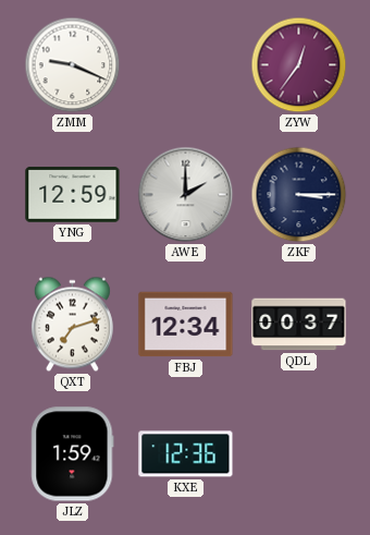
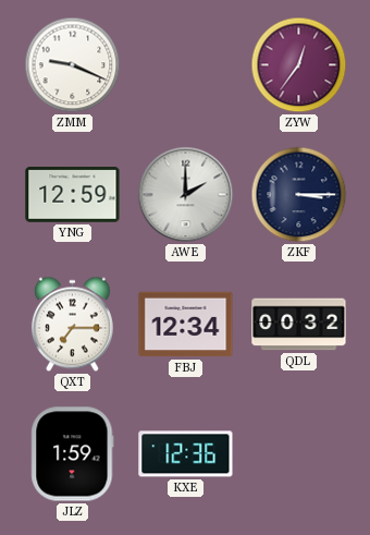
QXT: 7:12 -> 7:15 (72, 325)
QDL: 00:37 -> 00:32 (299, 325)
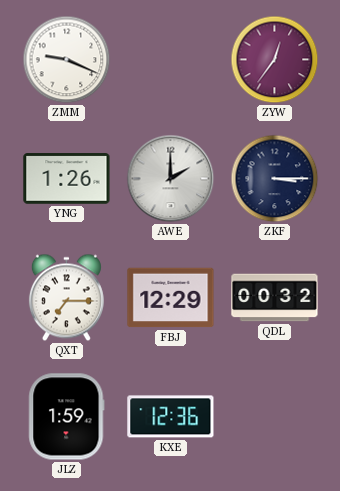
YNG: 12:59 -> 1:26 (67, 179)
FBJ: 12:34 -> 12:29 (171, 298)
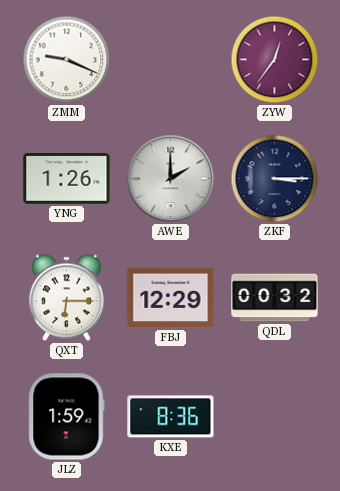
QXT: 7:15 -> 6:15 (66, 298)
KXE: 12:36 -> 8:36 (171, 417)
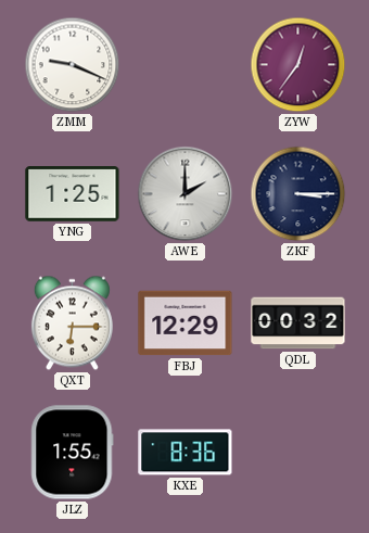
YNG: 1:26 -> 1:25 (73, 194)
JLZ: 1:59 -> 1:55 (73, 453)
